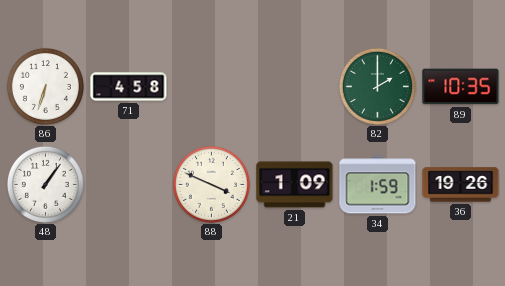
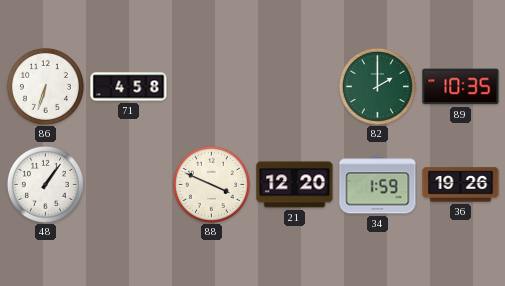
21: 1:09 -> 12:20 (295, 185)
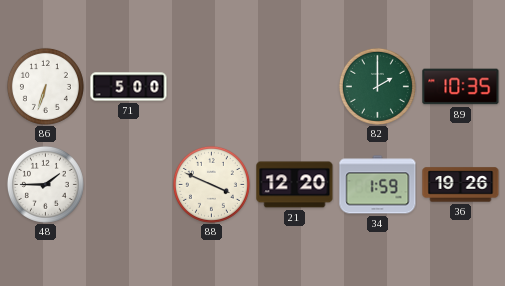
71: 4:58 -> 5:00 (129, 87)
48: 1:06 -> 1:45 (45, 184)
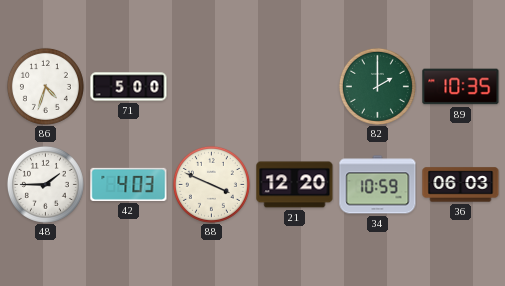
86: 6:33 -> 4:33 (45, 86)
42: none -> 4:03 (129, 184)
34: 1:59 -> 10:59 (378, 185)
36: 19:26 -> 06:03 (461, 185)
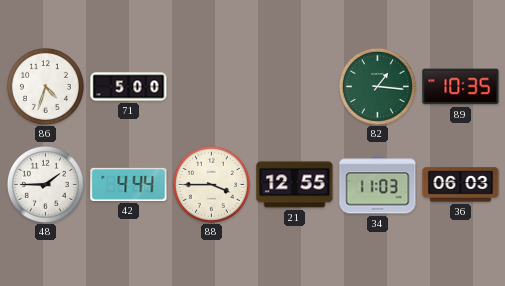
82: 2:00 -> 1:16 (377, 86)
42: 4:03 -> 4:44 (129, 184)
88: 3:49 -> 3:45 (211, 184)
21: 12:20 -> 12:55 (295, 185)
34: 10:59 -> 11:03 (378, 185)
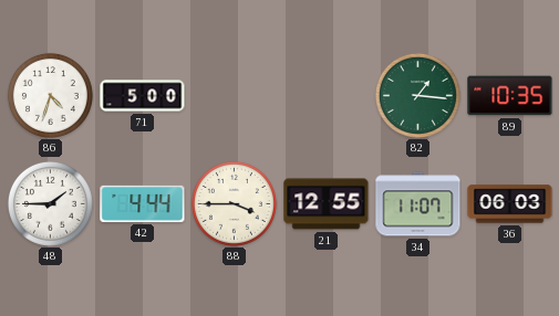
34: 11:03 -> 11:07 (418, 204)
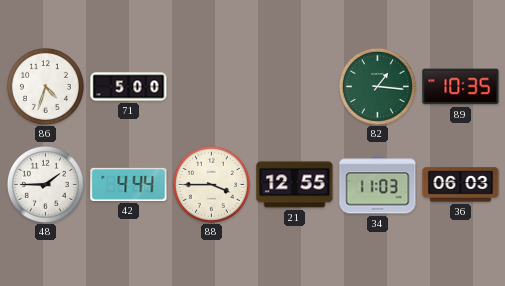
34: 11:07 -> 11:03 (378, 185)
